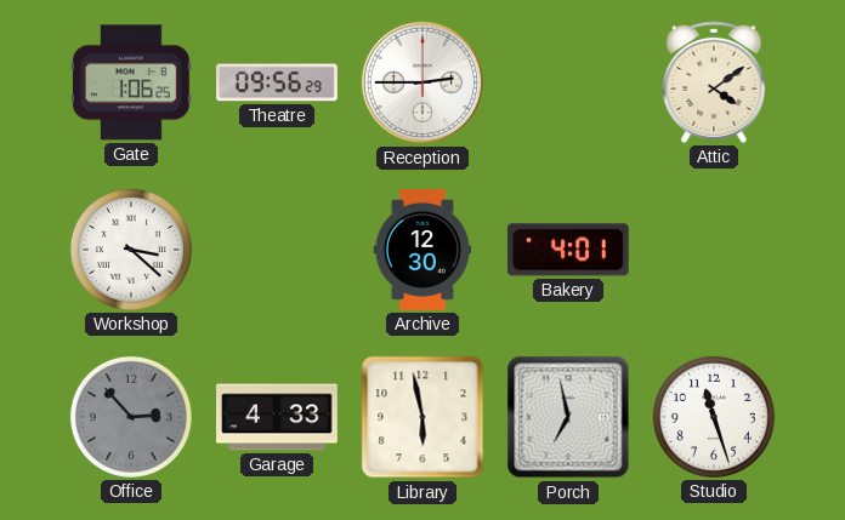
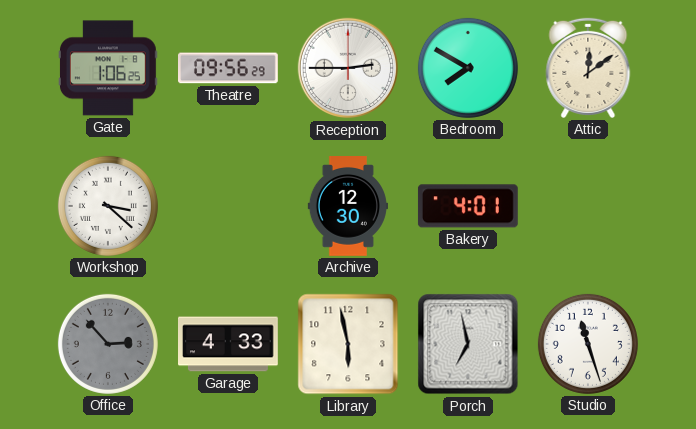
Bedroom: none -> 7:50 (468, 68)
Attic: 4:09 -> 12:09 (588, 68)
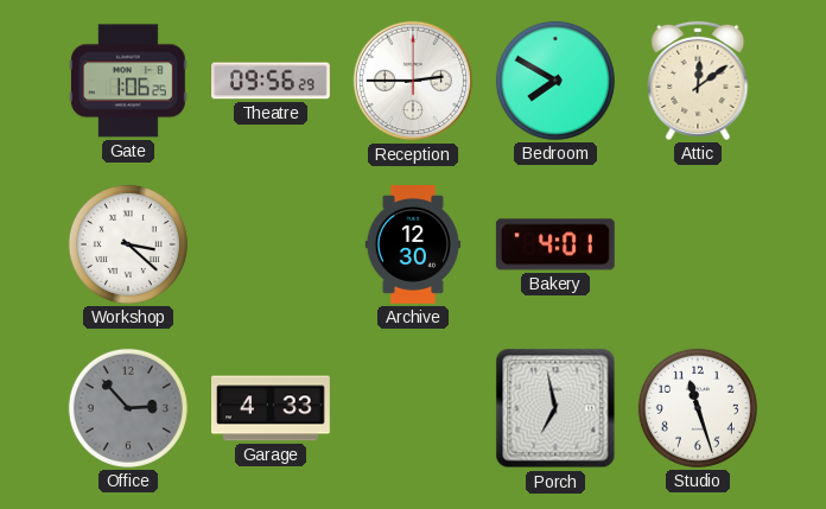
Library: 5:58 -> none (348, 344)
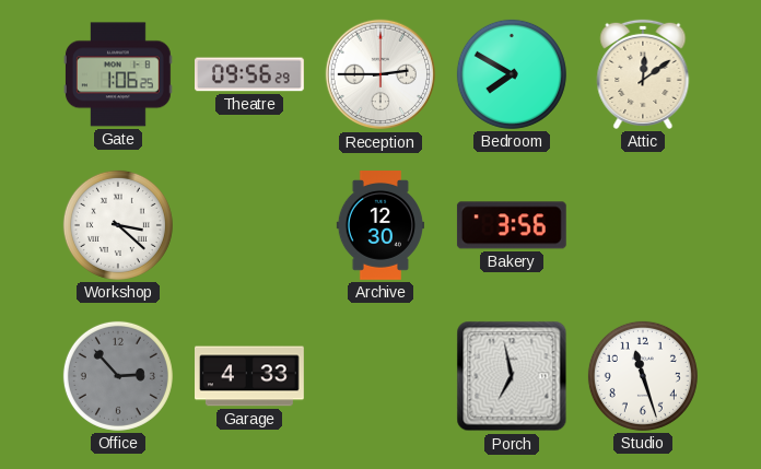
Bakery: 4:01 -> 3:56 (512, 225)
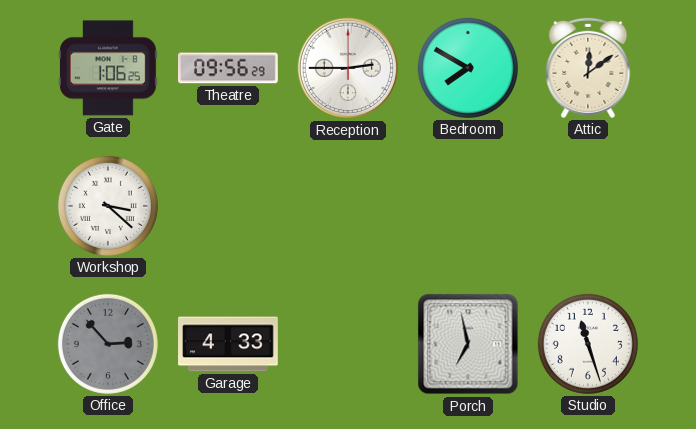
Archive: 12:30 -> none (380, 226)
Bakery: 3:56 -> none (512, 225)
